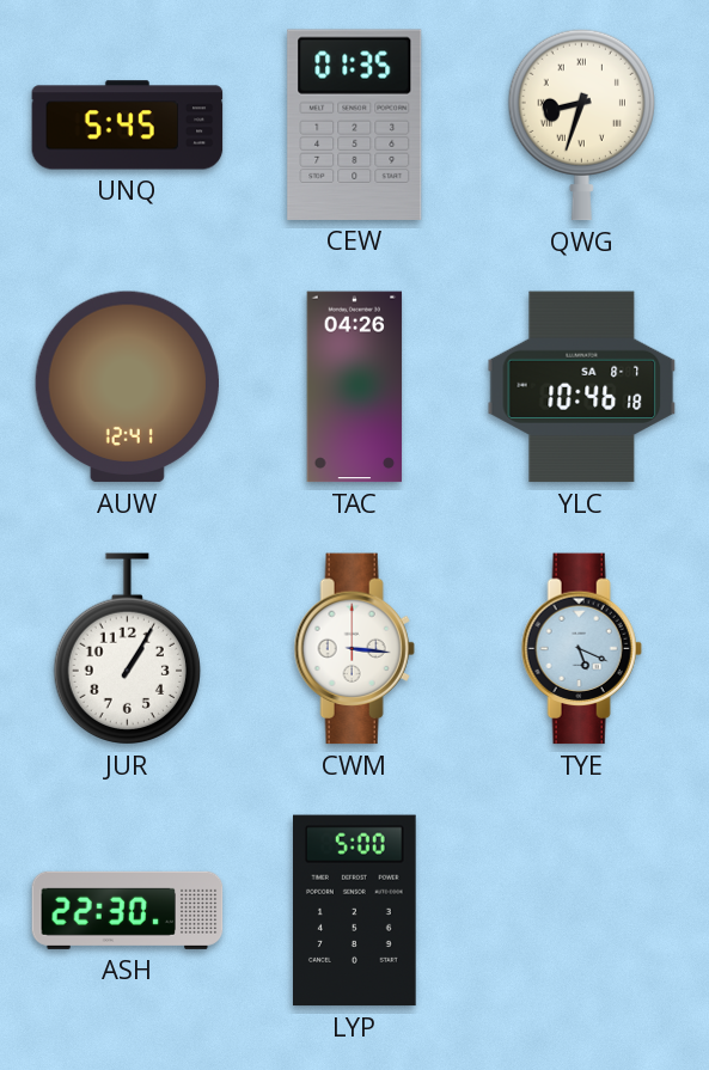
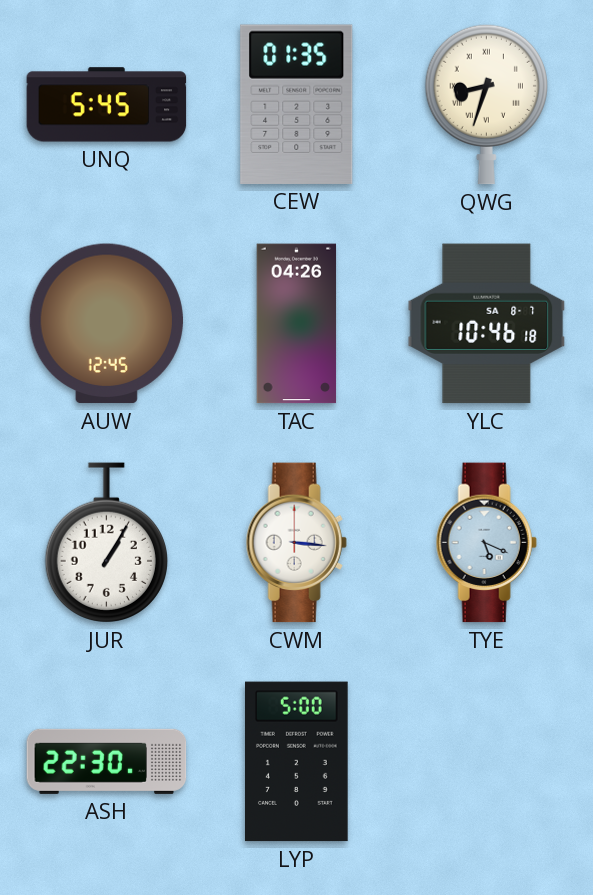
AUW: 12:41 -> 12:45 (106, 324)
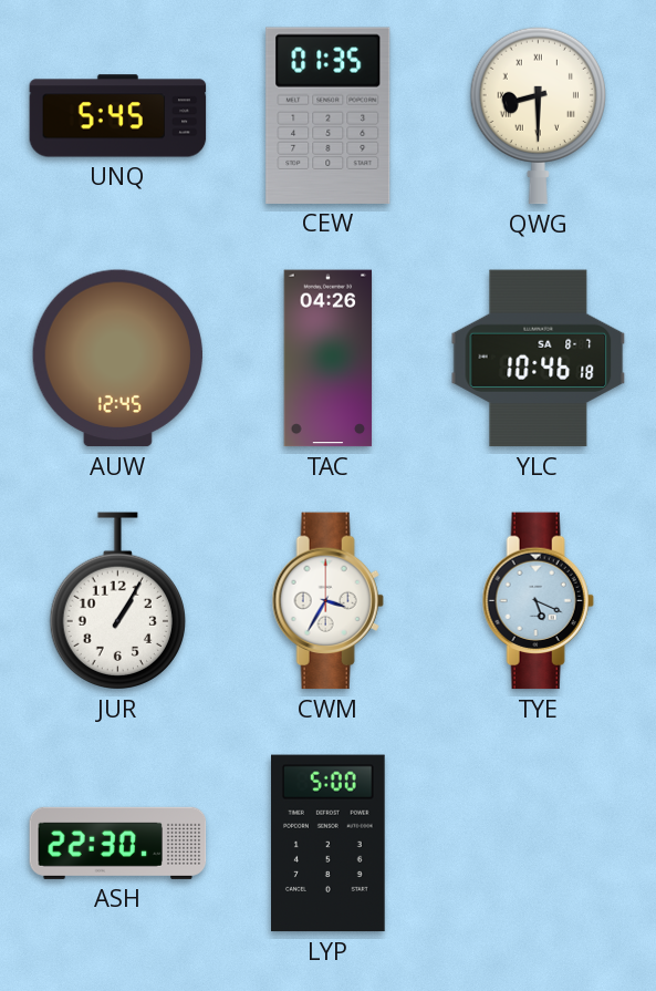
QWG: 8:33 -> 8:30 (538, 115)
CWM: 3:16 -> 3:35 (327, 601)
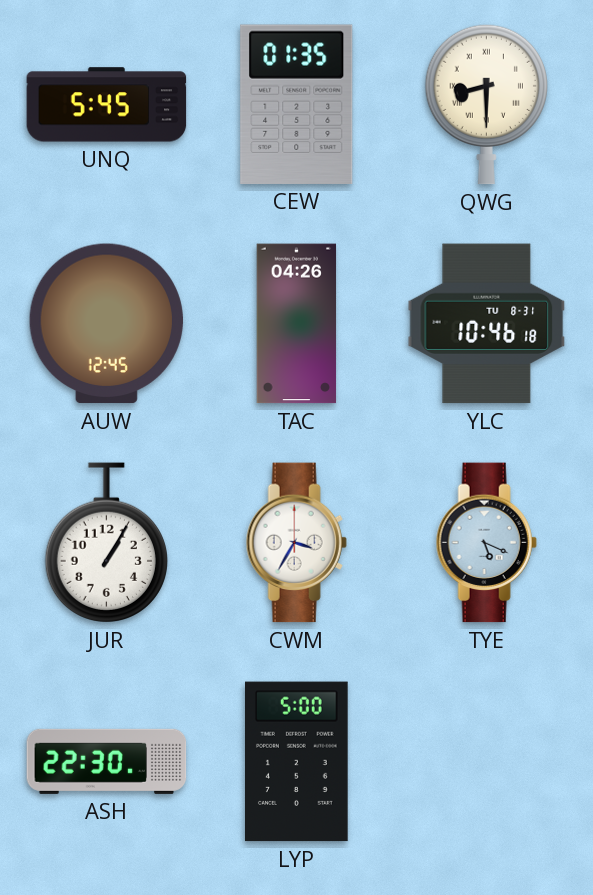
YLC date: SA 8-7 -> TU 8-31 (487, 324)
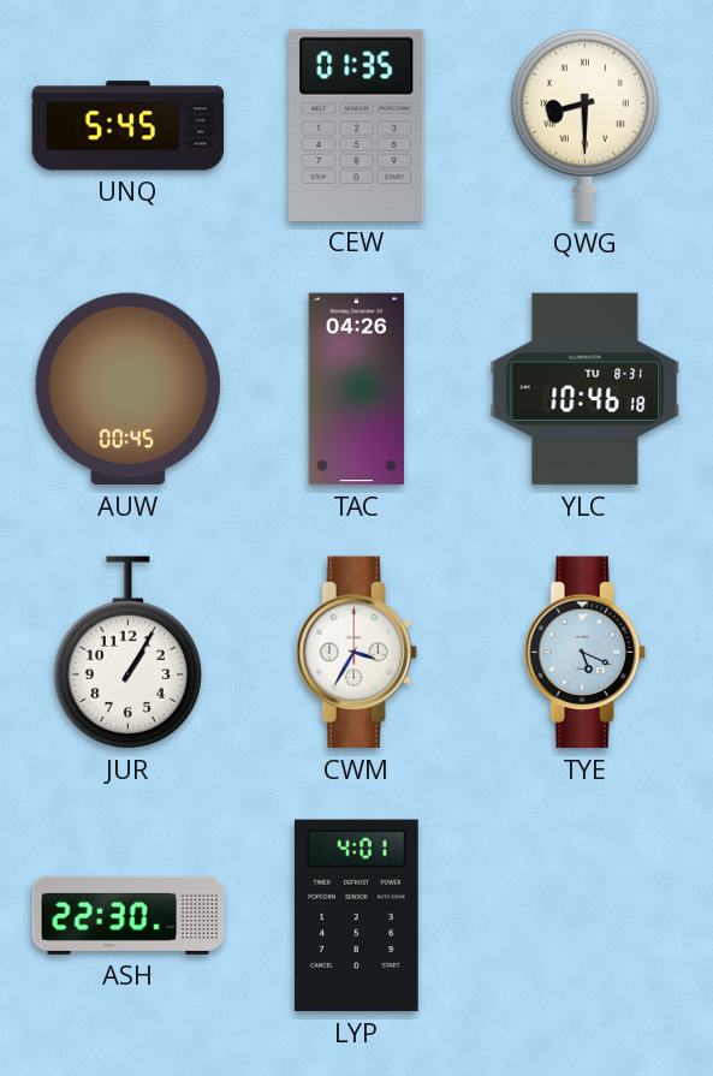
AUW: 12:45 -> 00:45 (127, 390)
LYP: 5:00 -> 4:01 (357, 916)
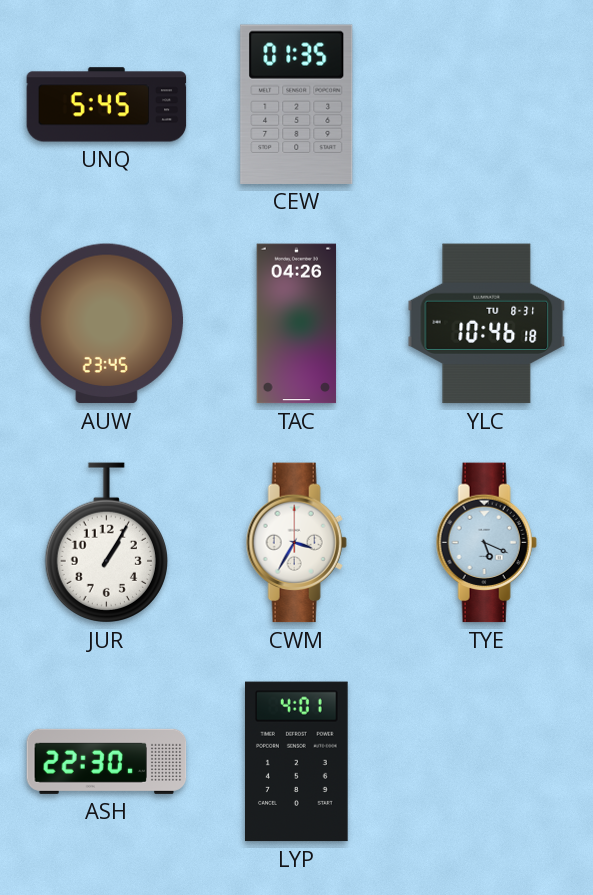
QWG: 8:30 -> none (584, 125)
AUW: 00:45 -> 23:45 (106, 324)
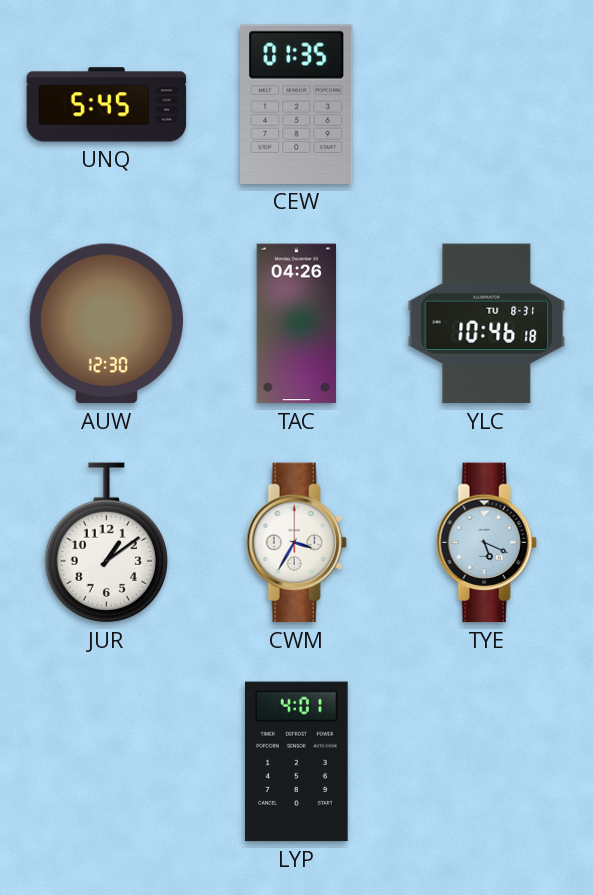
AUW: 23:45 -> 12:30 (106, 324)
JUR: 1:05 -> 1:09 (106, 543)
ASH: 22:30 -> none (107, 761)
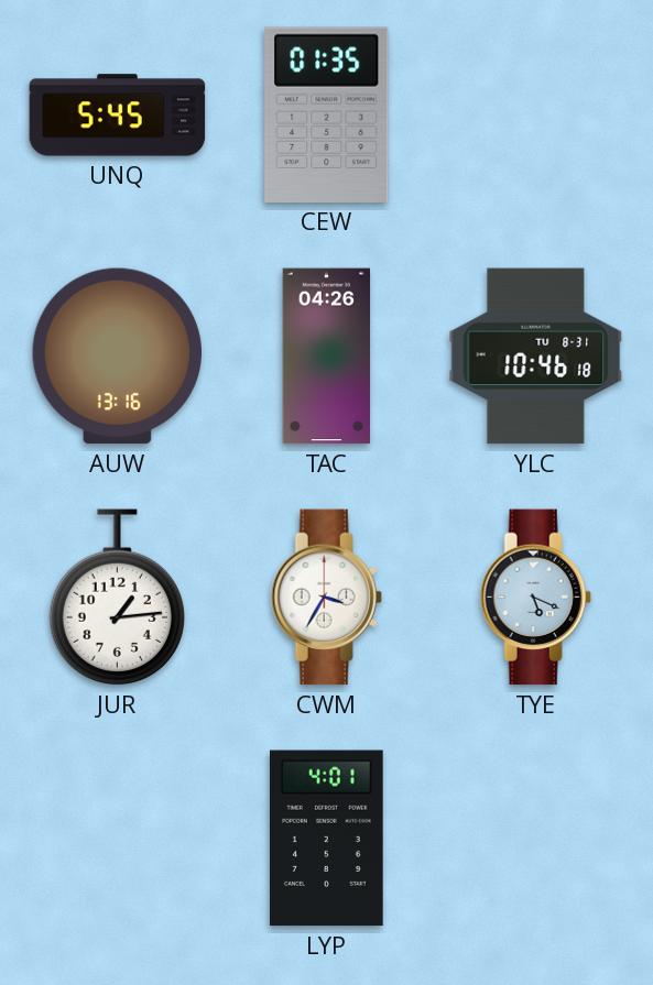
AUW: 12:30 -> 13:16 (117, 357)
JUR: 1:09 -> 1:14 (117, 598)
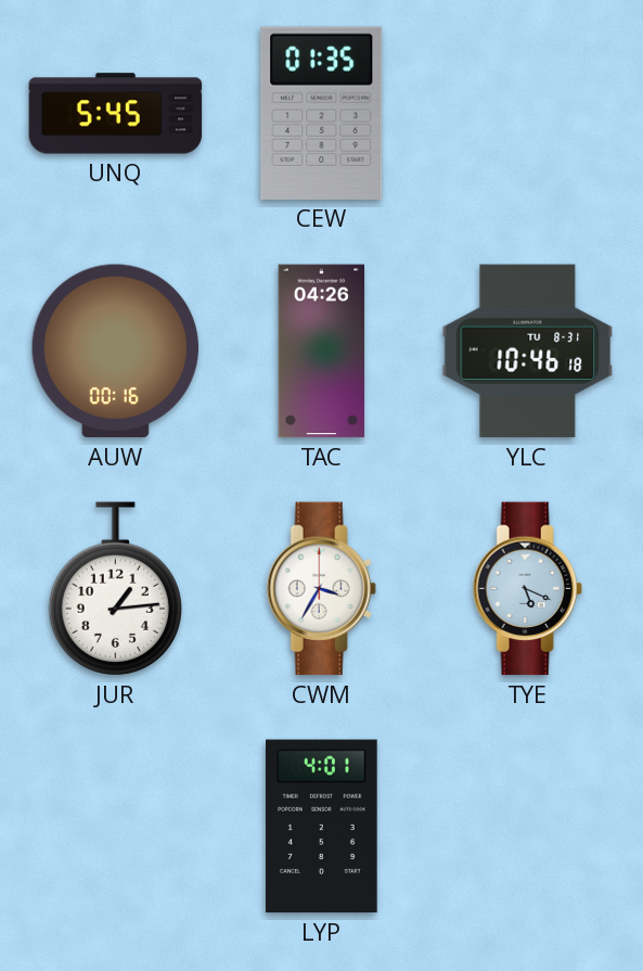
AUW: 13:16 -> 00:16 (115, 352)
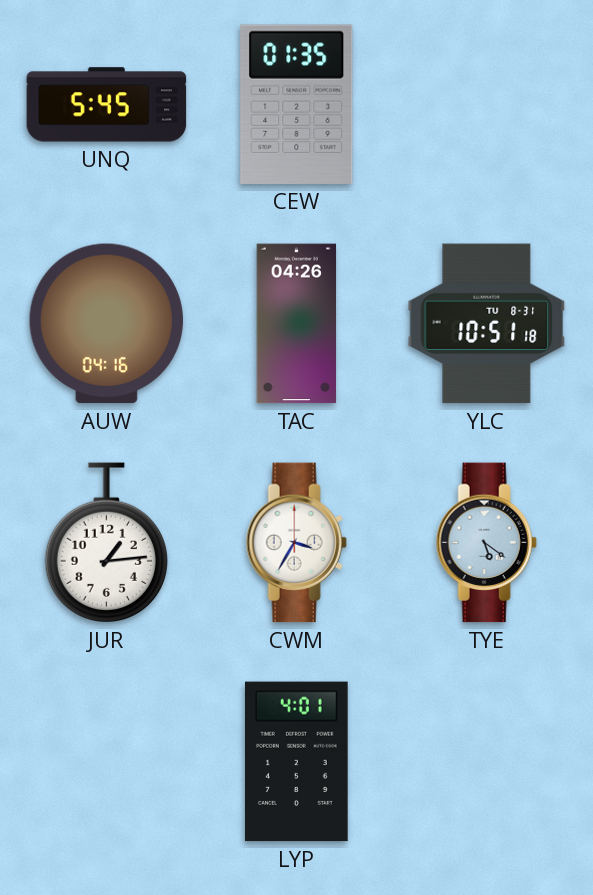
AUW: 00:16 -> 04:16 (106, 324)
YLC: 10:46 -> 10:51 (487, 324)
TYE: 5:19 -> 5:21 (486, 543)
